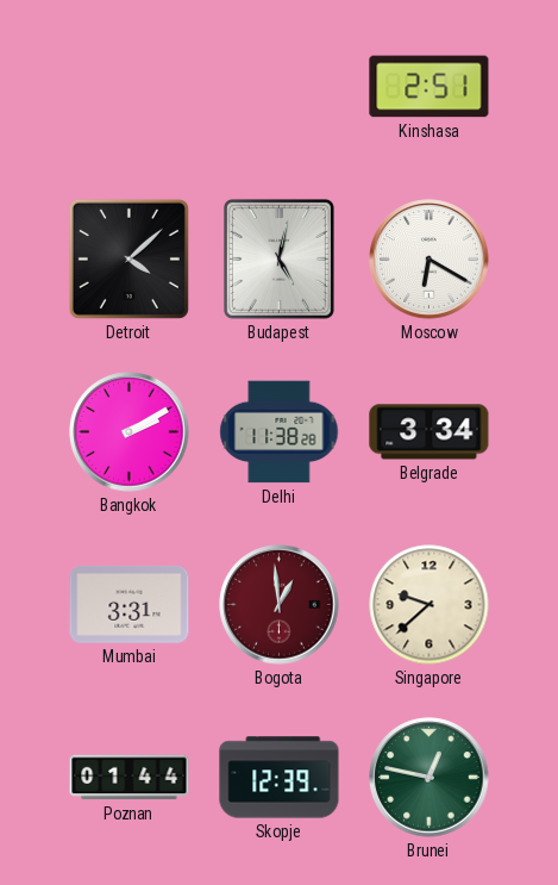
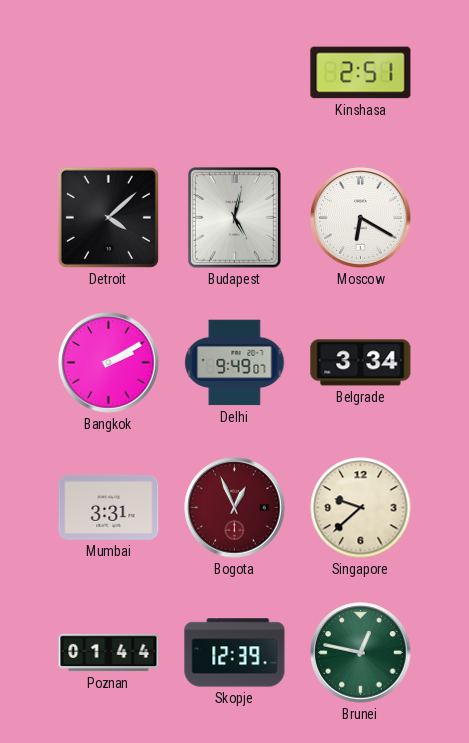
Delhi: 11:38 -> 9:49 (235, 363)
Bogota: 12:59 -> 12:56 (235, 508)
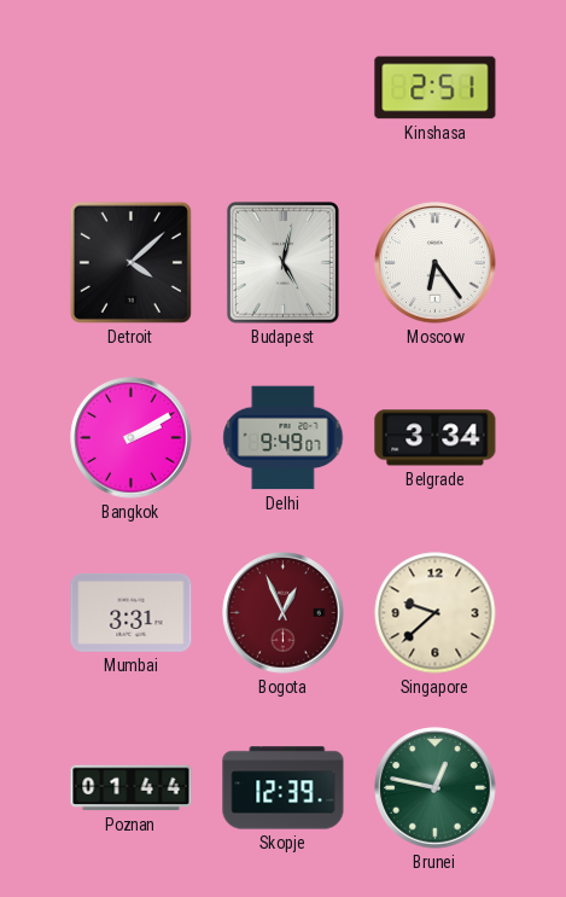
Moscow: 6:20 -> 6:24 (436, 263)
